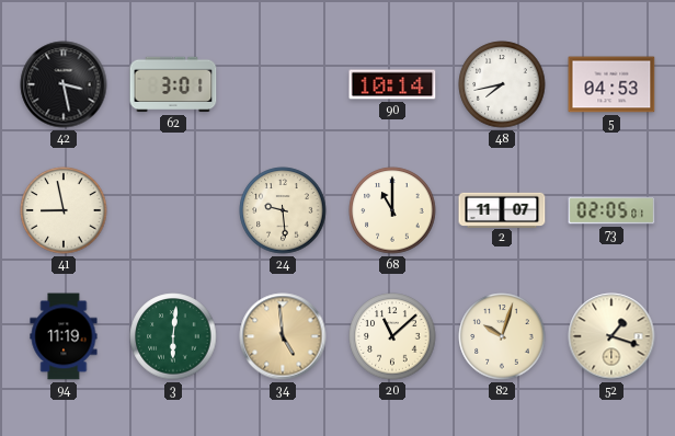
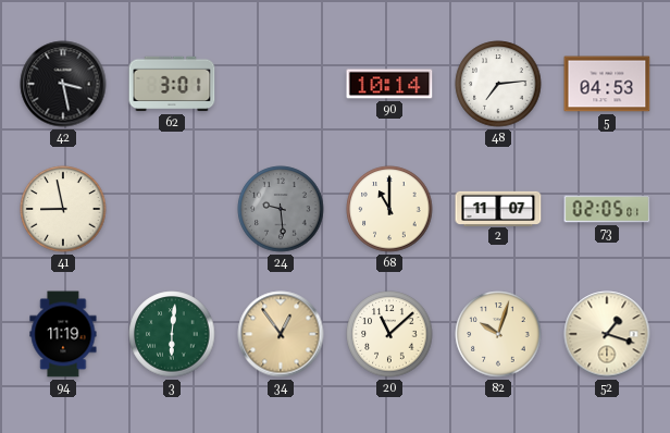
48: 7:43 -> 7:14 (498, 84)
24 dial: cream -> grey (281, 209)
34: 4:59 -> 12:54 (281, 334)
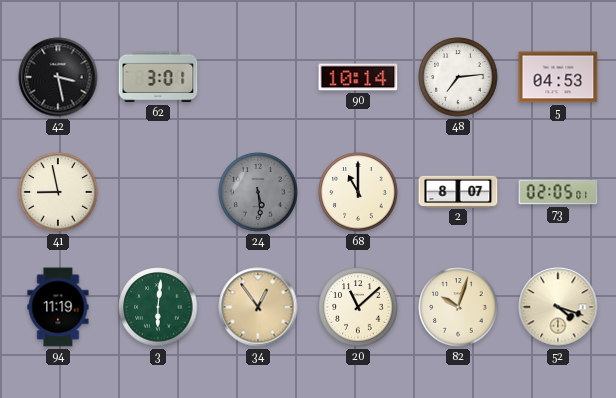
24: 9:29 -> 5:29 (258, 192)
2: 11:07 -> 8:07 (458, 191)
52: 1:18 -> 4:18 (558, 307)
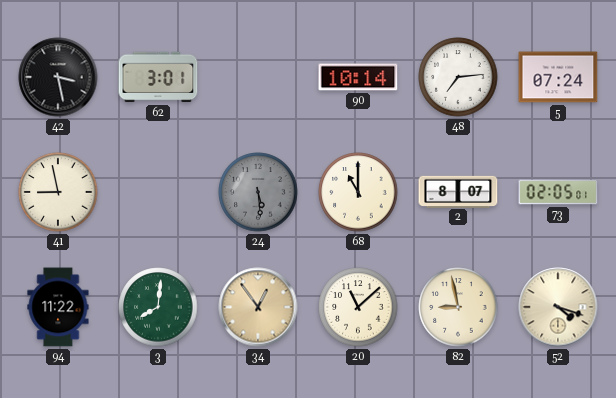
5: 04:53 -> 07:24 (558, 77)
94: 11:19 -> 11:22 (58, 307)
3: 6:01 -> 8:01 (158, 307)
82: 10:03 -> 8:58 (458, 307)
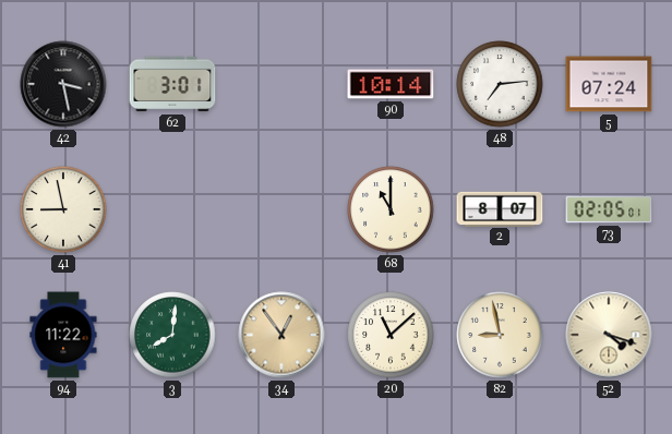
24: 5:29 -> none (258, 192)
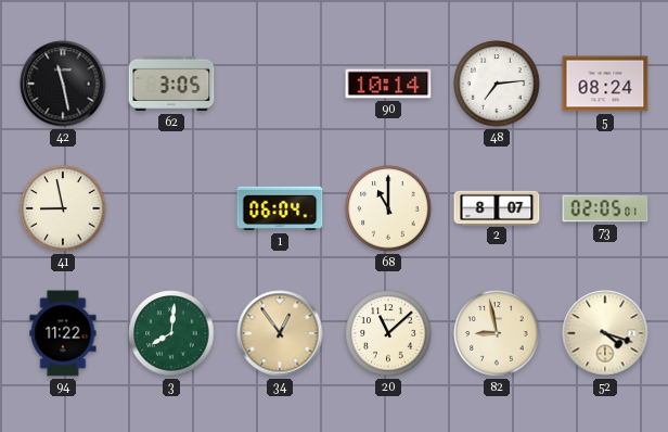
42: 3:28 -> 11:28 (63, 84)
62: 3:01 -> 3:05 (171, 84)
5: 07:24 -> 08:24 (605, 84)
1: none -> 06:04 (280, 208)
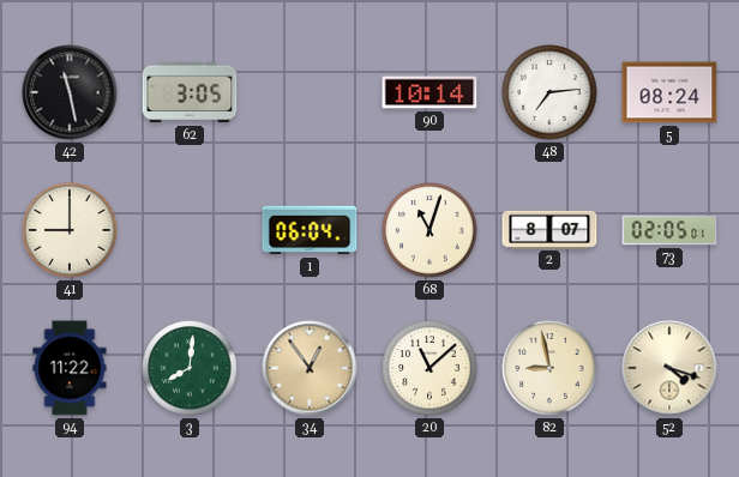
41: 8:58 -> 9:00 (70, 230)
68: 11:00 -> 11:03 (429, 230)
